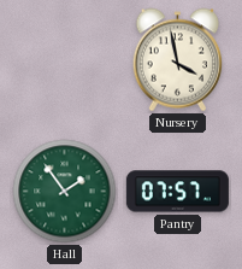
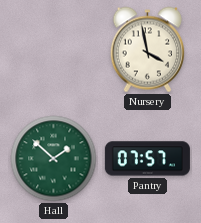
Hall: 1:54 -> 1:52 (54, 159)
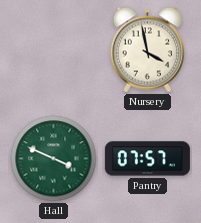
Hall: 1:52 -> 3:49 (54, 159)
